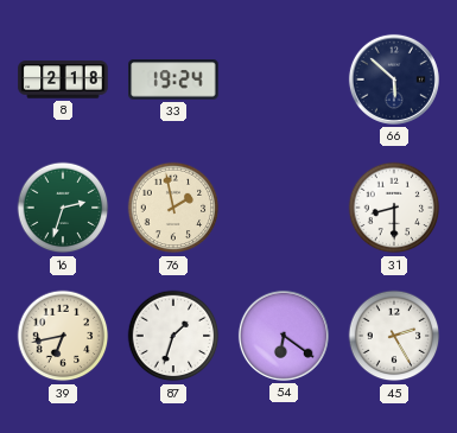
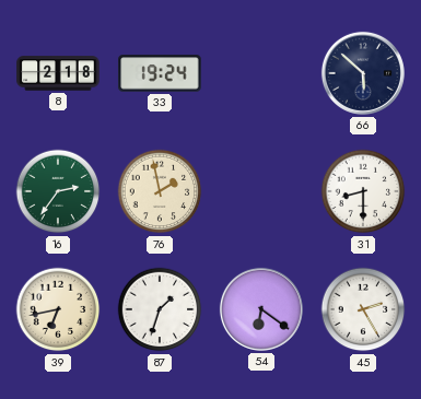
16: 2:33 -> 2:36 (58, 191)
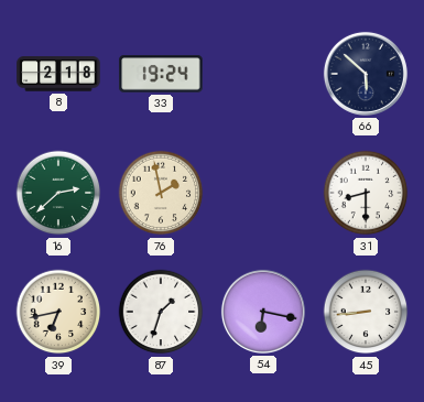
16: 2:36 -> 2:38 (58, 193)
54: 6:21 -> 6:17 (263, 312)
45: 2:25 -> 8:44 (366, 312)
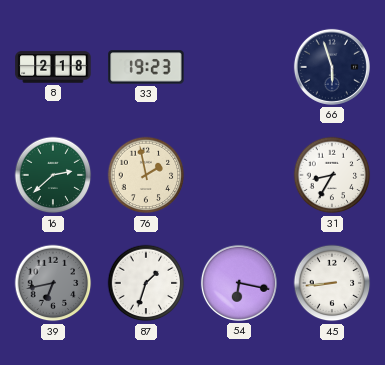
33: 19:24 -> 19:23 (146, 67)
66: 5:52 -> 5:57 (332, 67)
31: 8:30 -> 8:35 (332, 175)
39 dial: cream -> grey (53, 283)
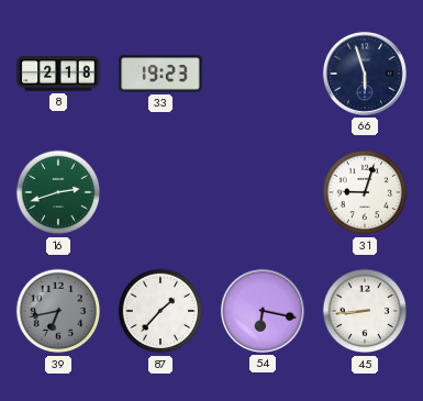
16: 2:38 -> 2:42 (58, 192)
76: 1:58 -> none (146, 175)
31: 8:35 -> 9:03 (365, 192)
87: 1:33 -> 1:37 (160, 311)
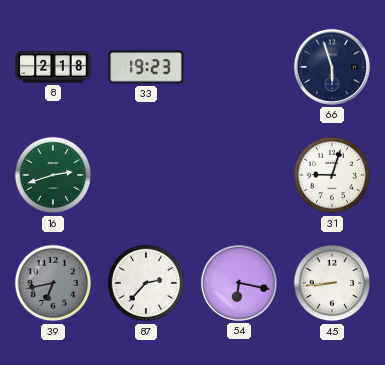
87: 1:37 -> 2:37 (146, 283)
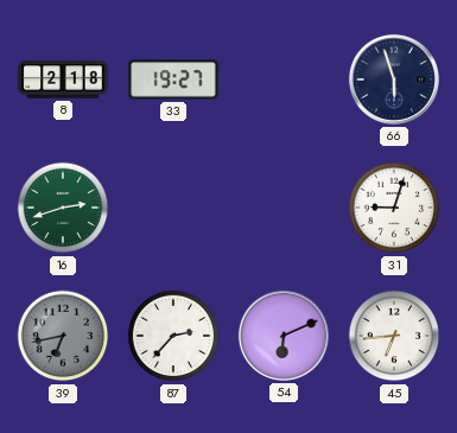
33: 19:23 -> 19:27 (173, 79)
54: 6:17 -> 6:11 (284, 336)
45: 8:44 -> 6:44 (394, 336)
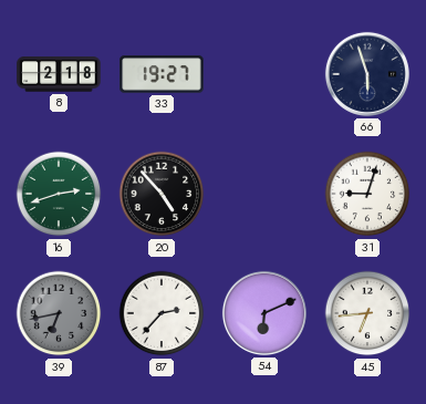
20: none -> 4:53 (162, 194)
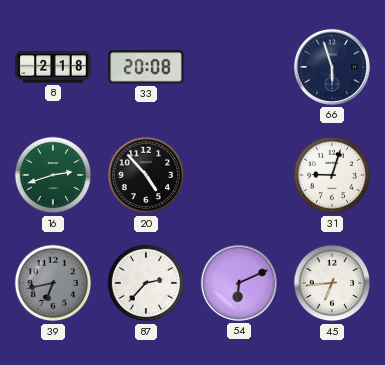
33: 19:27 -> 20:08 (146, 67)
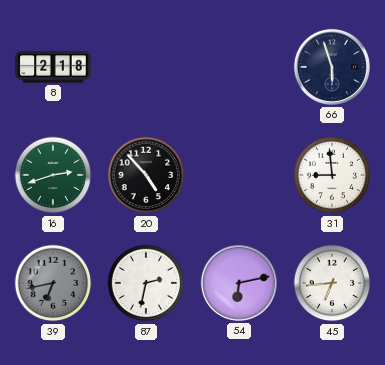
33: 20:08 -> none (146, 67)
31: 9:03 -> 8:59 (332, 175)
87: 2:37 -> 2:32 (146, 283)
54: 6:11 -> 6:13 (239, 283)
